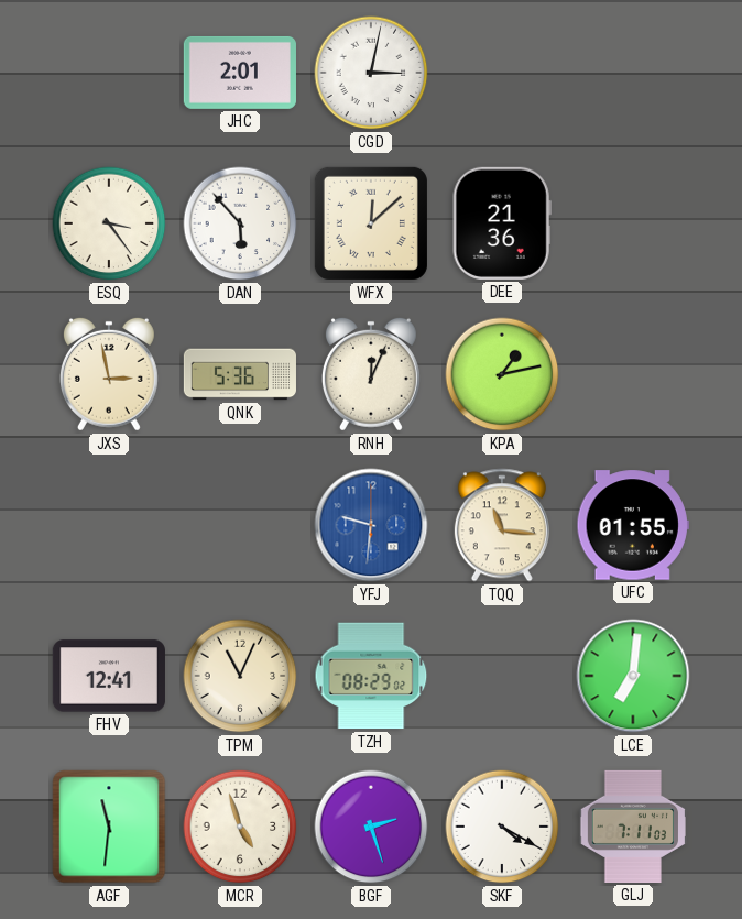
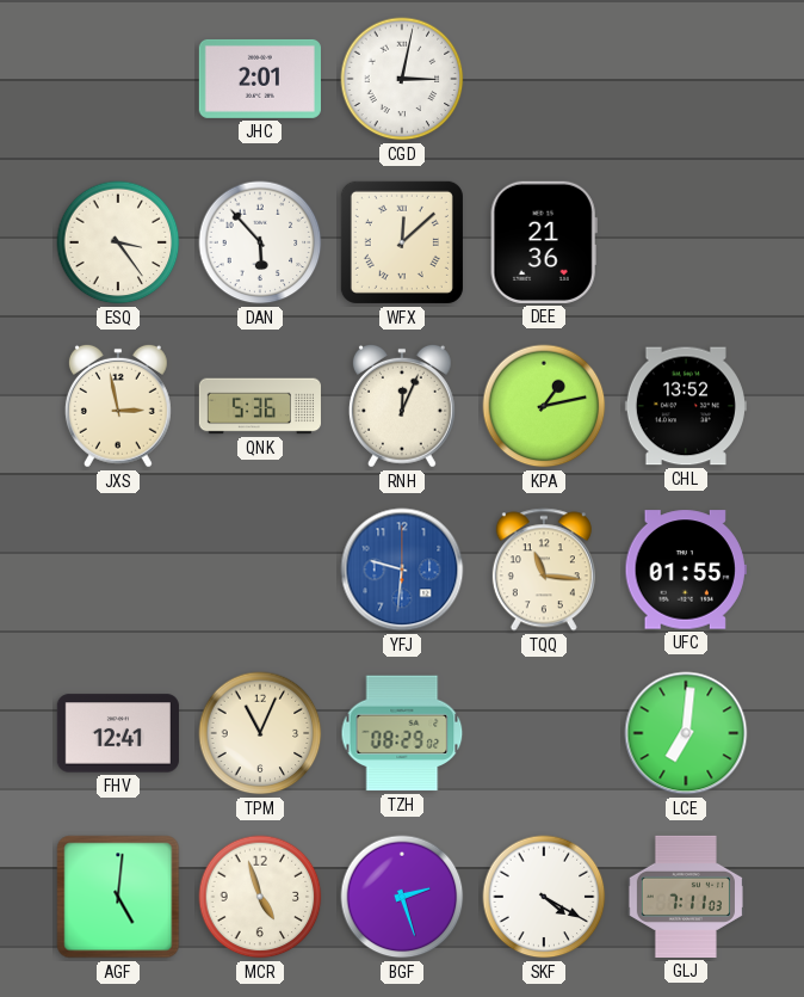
CHL: none -> 13:52 (686, 406)
AGF: 11:31 -> 5:01 (118, 897)
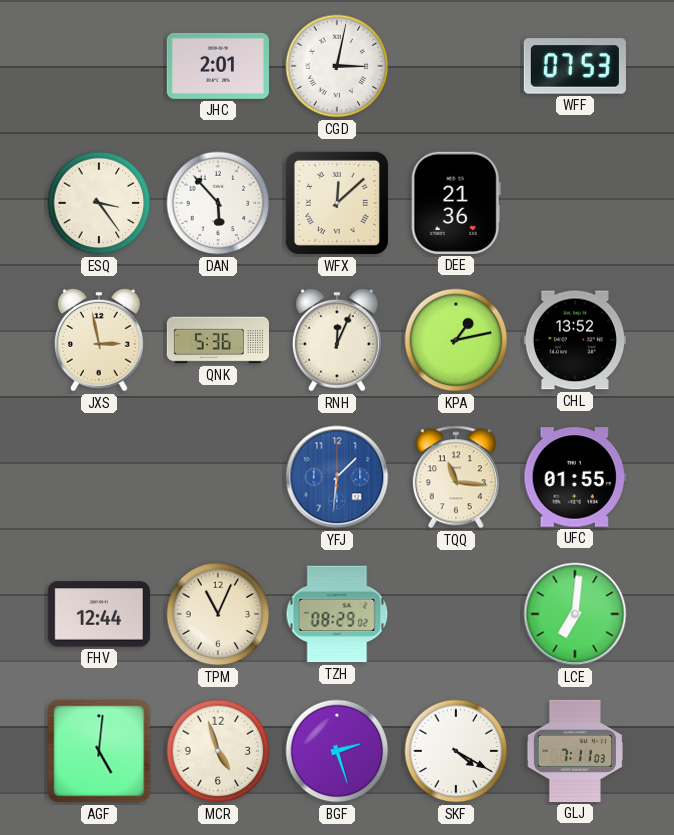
WFF: none -> 07:53 (575, 66)
YFJ: 9:31 -> 1:31 (337, 477)
FHV: 12:41 -> 12:44 (99, 614)
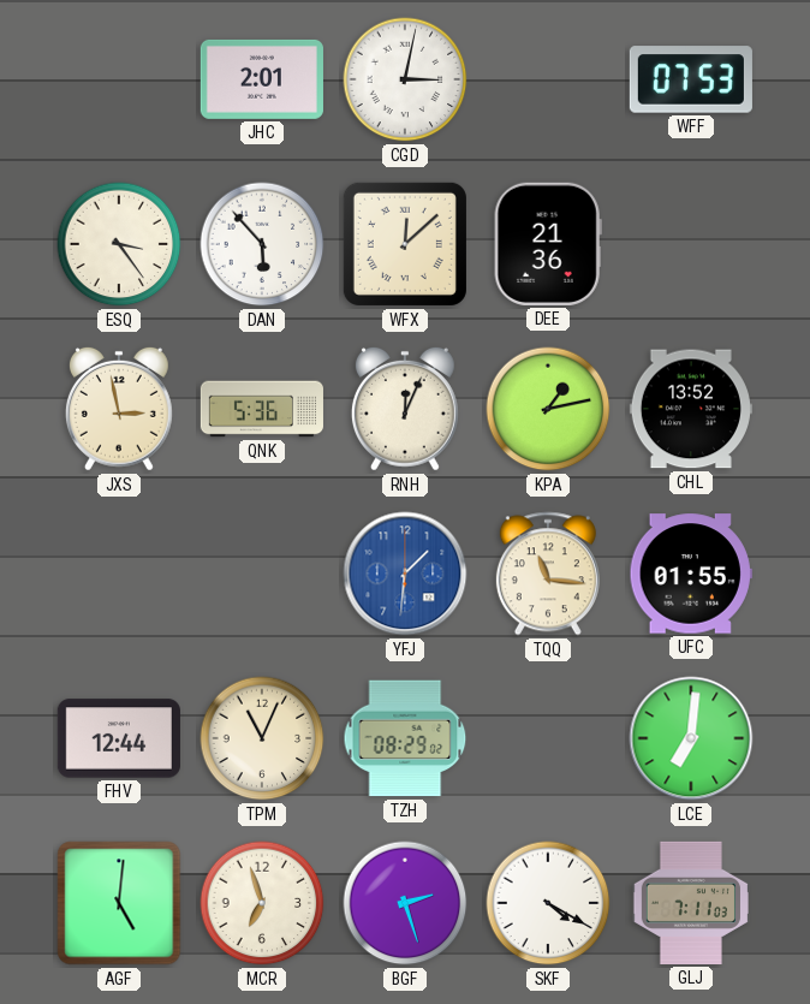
MCR: 4:57 -> 6:57 (262, 903)
